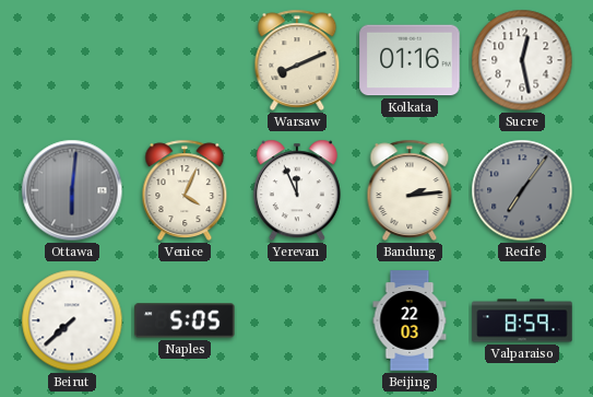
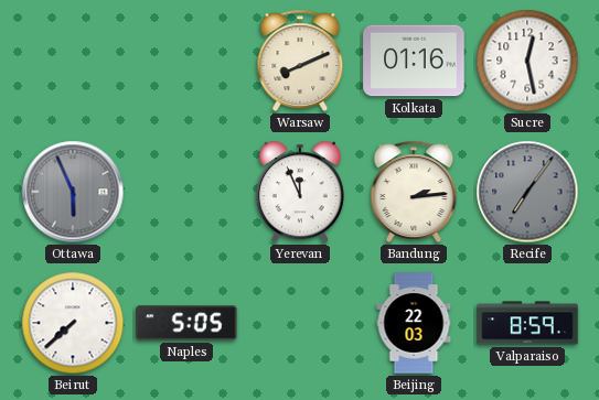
Ottawa: 6:01 -> 5:56 (73, 192)
Venice: 4:04 -> none (185, 190)
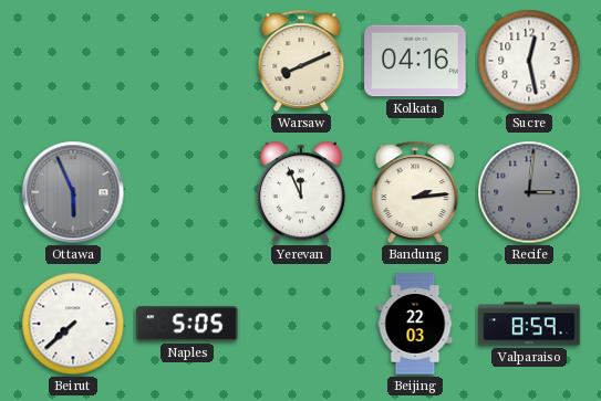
Kolkata: 01:16 -> 04:16 (415, 61)
Recife: 7:06 -> 3:01 (529, 192)
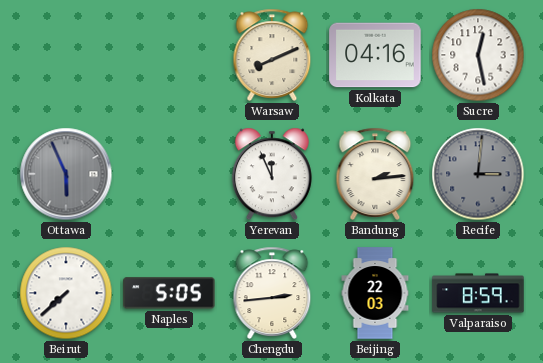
Chengdu: none -> 2:44 (272, 293)
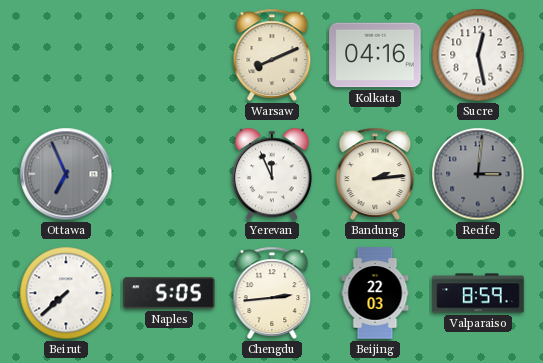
Ottawa: 5:56 -> 6:56 (66, 174)
